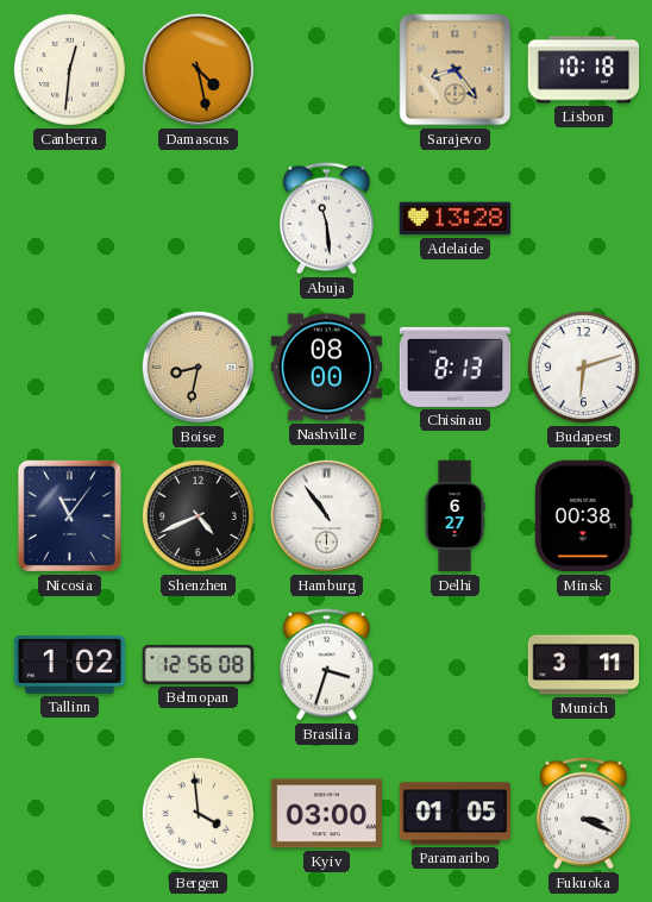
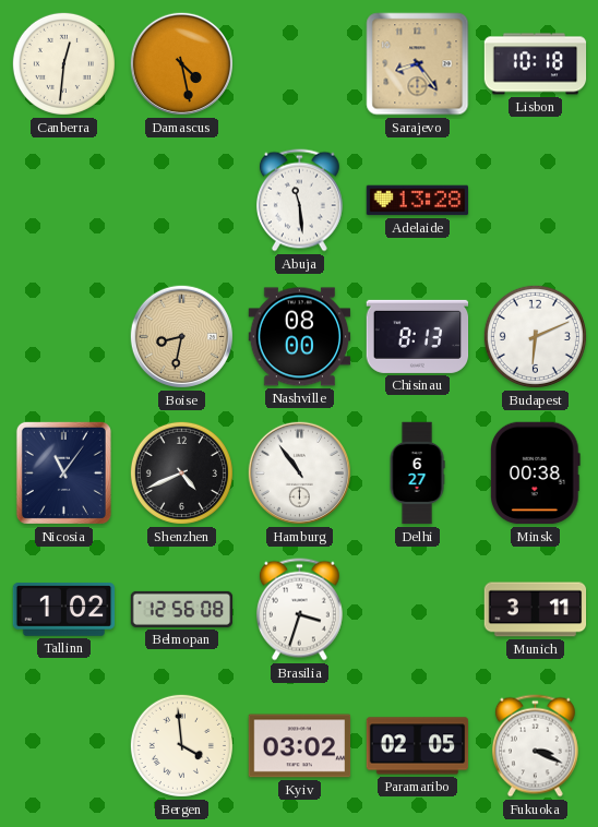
Budapest: 6:12 -> 6:11 (535, 336)
Kyiv: 03:00 -> 03:02 (300, 746)
Paramaribo: 01:05 -> 02:05 (418, 746)
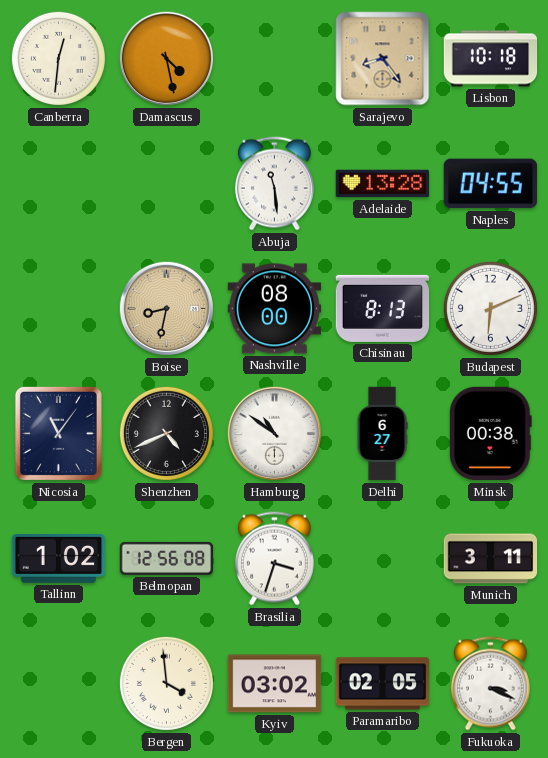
Naples: none -> 04:55 (490, 184)
Hamburg: 10:54 -> 10:51 (274, 433)
